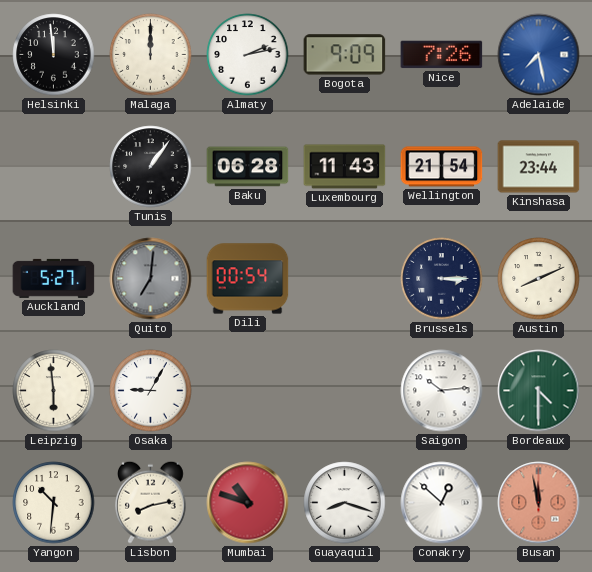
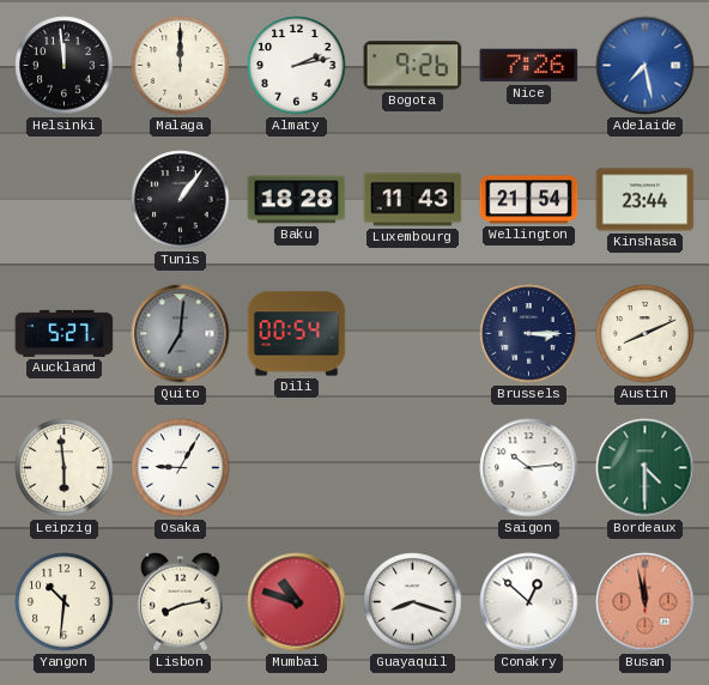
Bogota: 9:09 -> 9:26 (413, 66)
Baku: 06:28 -> 18:28 (297, 200)
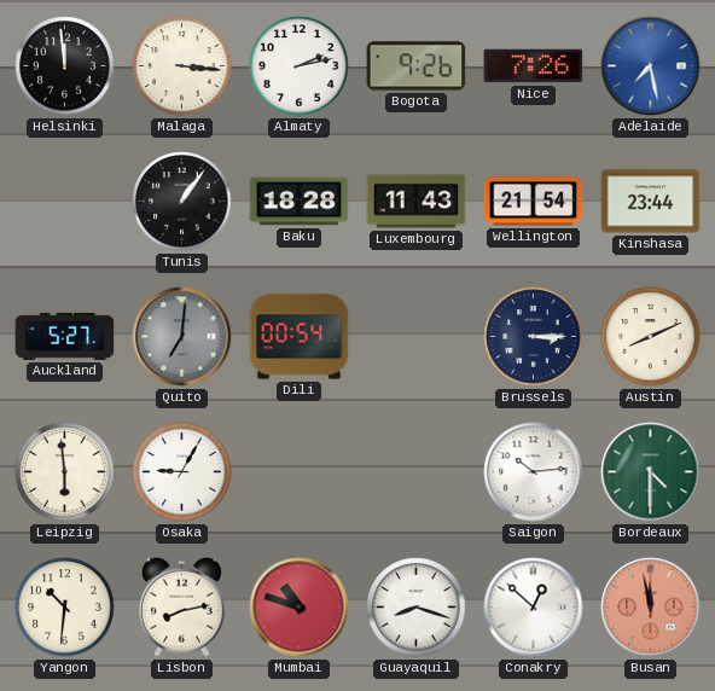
Malaga: 12:00 -> 3:16 (182, 66)
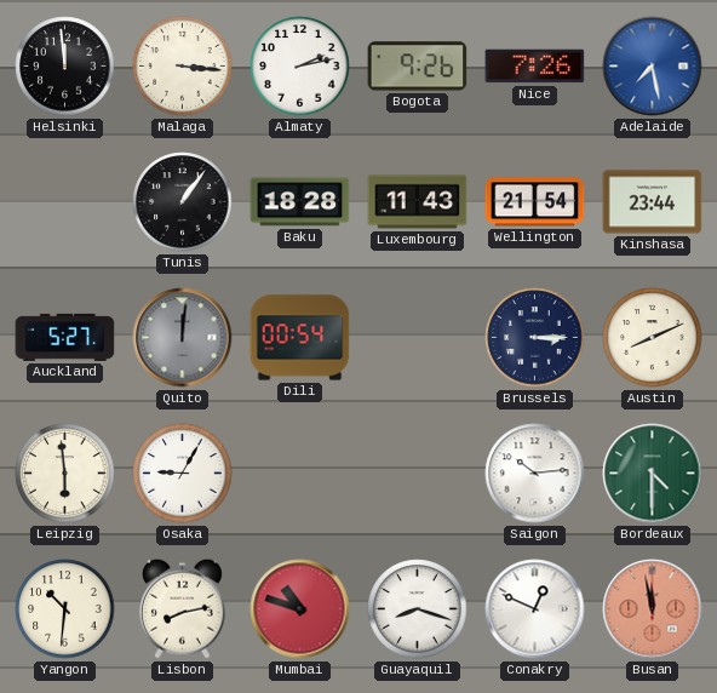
Quito: 7:01 -> 12:01 (183, 338)
Conakry: 12:52 -> 12:49 (535, 609)
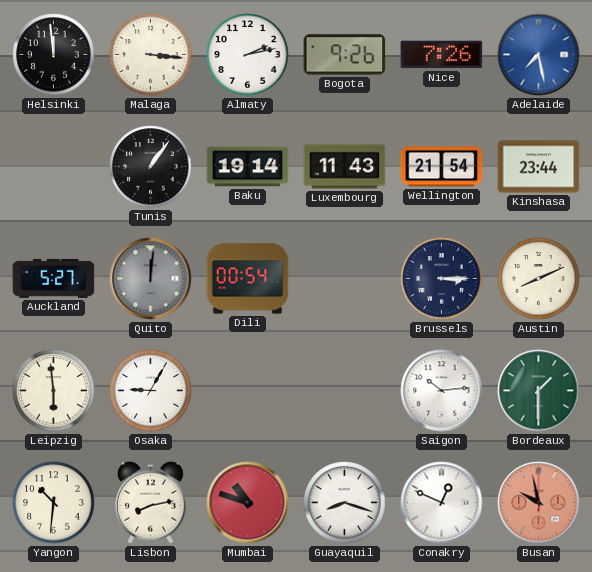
Baku: 18:28 -> 19:14 (248, 167)
Bordeaux: 4:30 -> 1:30 (539, 391)
Busan: 11:58 -> 9:58 (539, 503)
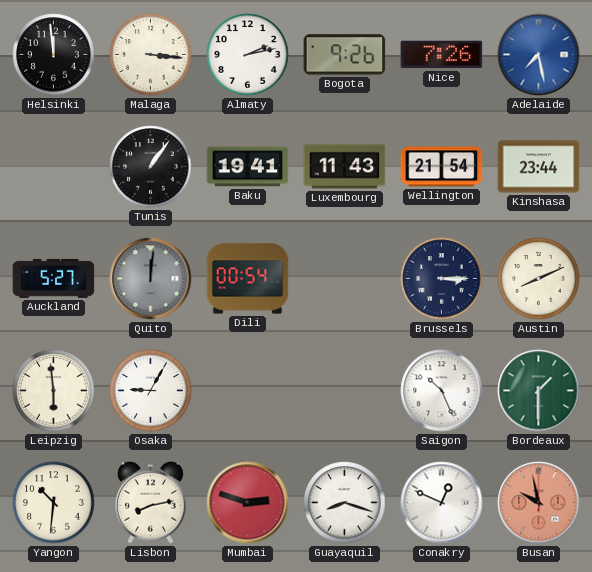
Baku: 19:14 -> 19:41 (248, 167)
Saigon: 10:14 -> 10:26 (442, 391)
Mumbai: 10:48 -> 2:48 (248, 503)
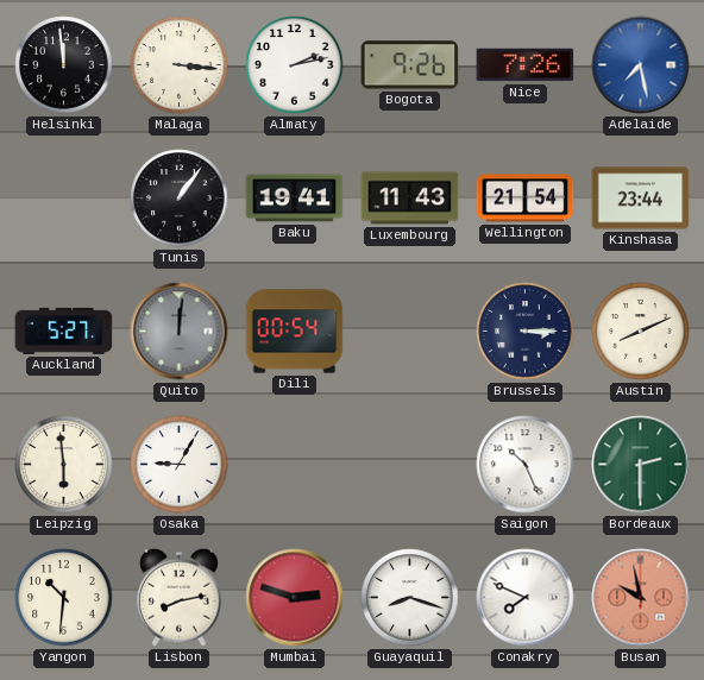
Bordeaux: 1:30 -> 2:30 (641, 465)
Conakry: 12:49 -> 7:49 (526, 598)
